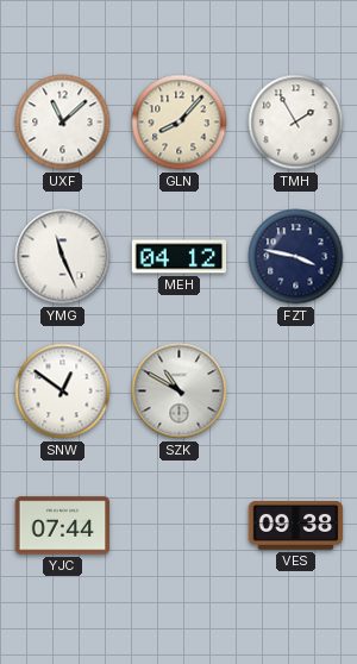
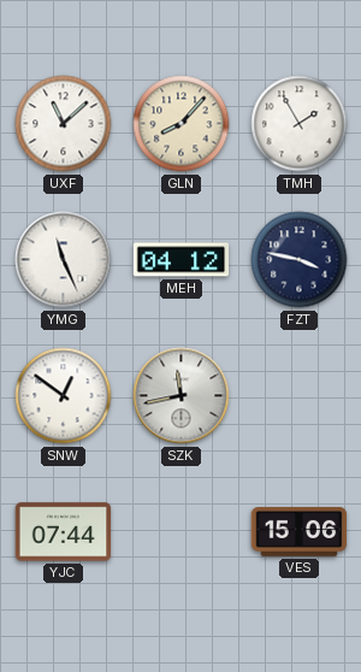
SZK: 10:50 -> 11:43 (182, 396)
VES: 09:38 -> 15:06 (300, 531)
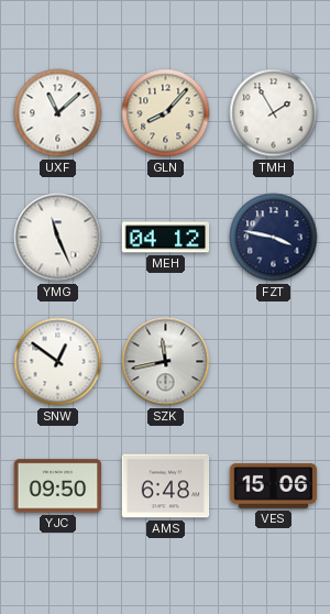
YJC: 07:44 -> 09:50 (58, 486)
AMS: none -> 6:48 (166, 486)
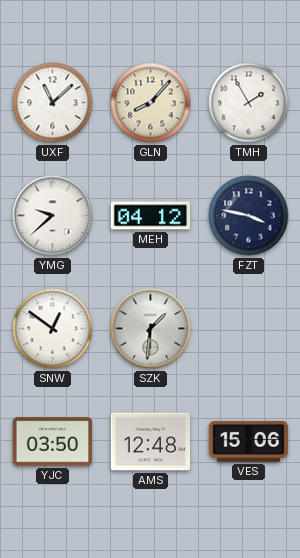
YMG: 11:26 -> 9:38 (53, 216)
SZK: 11:43 -> 1:31 (151, 329)
YJC: 09:50 -> 03:50 (53, 442)
AMS: 6:48 -> 12:48 (151, 442)
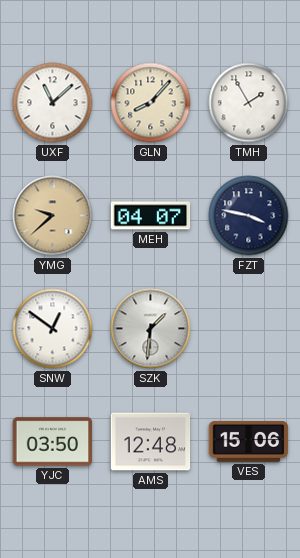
YMG dial: white -> champagne (53, 216)
MEH: 04:12 -> 04:07 (151, 216)
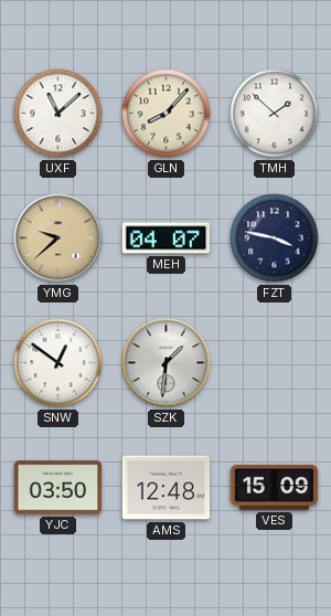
TMH: 1:55 -> 1:52 (275, 114)
VES: 15:06 -> 15:09 (275, 487)
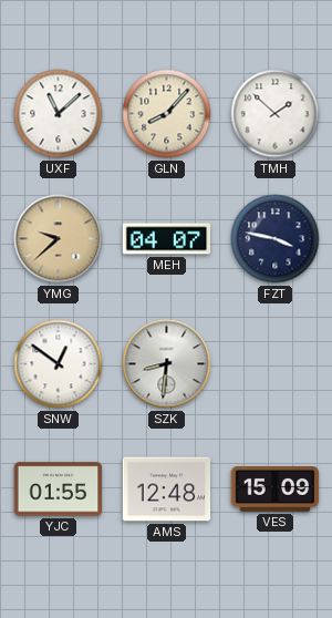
SZK: 1:31 -> 8:31 (167, 364)
YJC: 03:50 -> 01:55 (59, 490)
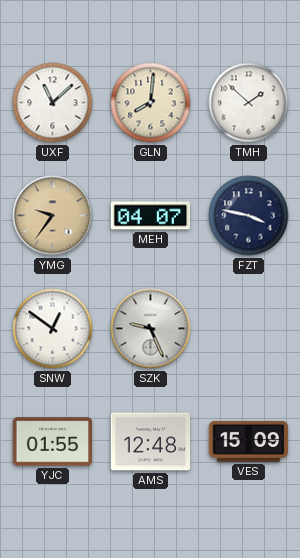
GLN: 8:07 -> 8:01 (151, 103)
YMG: 9:38 -> 9:36 (53, 216)
SZK: 8:31 -> 9:26 (151, 329)
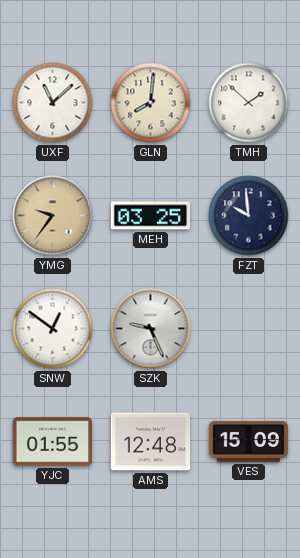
MEH: 04:07 -> 03:25 (151, 216)
FZT: 3:47 -> 9:59 (249, 216)
